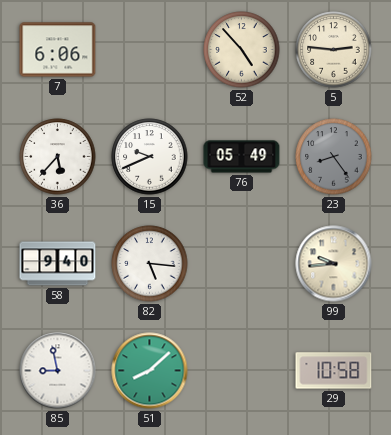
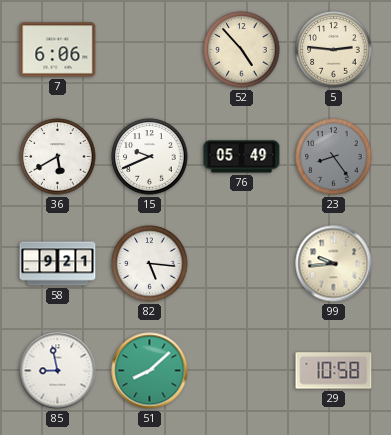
36: 5:37 -> 5:40 (58, 157)
58: 9:40 -> 9:21 (58, 264)
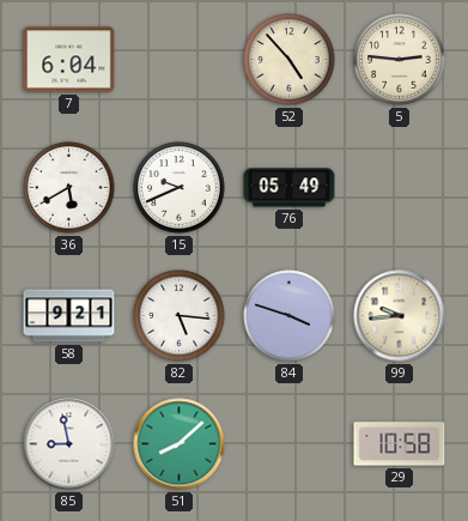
7: 6:06 -> 6:04 (69, 60)
23: 8:24 -> none (334, 157)
84: none -> 3:48 (290, 316)
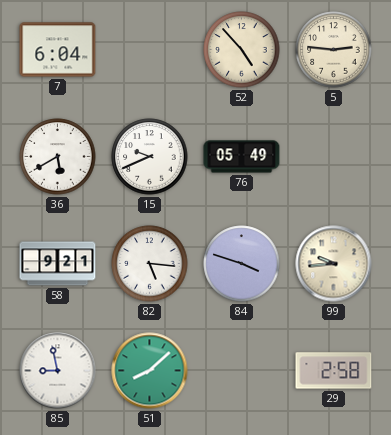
29: 10:58 -> 2:58 (334, 371)
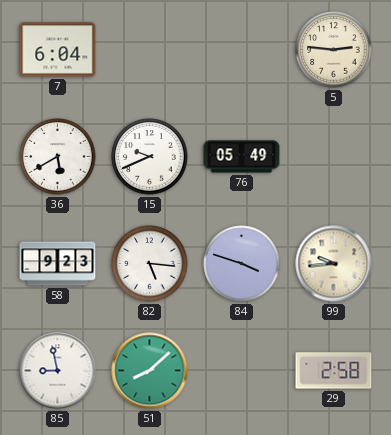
52: 4:53 -> none (242, 50)
58: 9:21 -> 9:23 (58, 264)
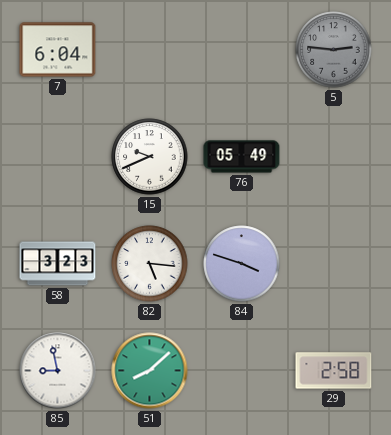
5 dial: cream -> grey (334, 50)
36: 5:40 -> none (58, 157)
58: 9:23 -> 3:23 (58, 264)
99: 9:44 -> none (334, 264)
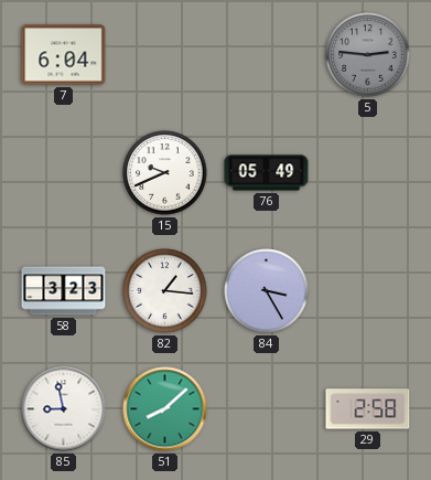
82: 5:16 -> 1:16 (165, 291)
84: 3:48 -> 3:25 (267, 291)
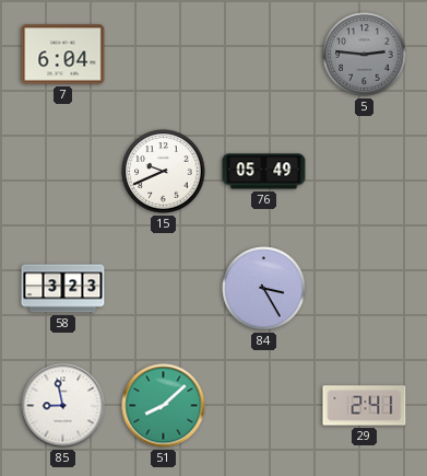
82: 1:16 -> none (165, 291)
29: 2:58 -> 2:41 (365, 406)
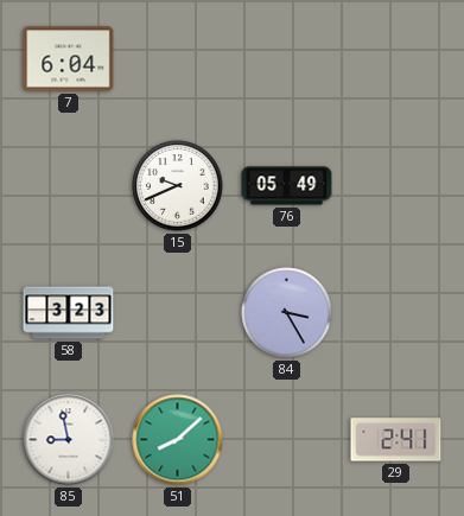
5: 2:46 -> none (365, 55)
